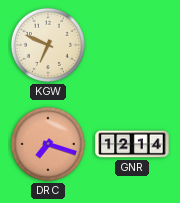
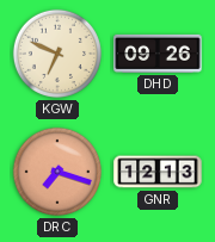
DHD: none -> 09:26 (158, 54)
GNR: 12:14 -> 12:13 (158, 172)
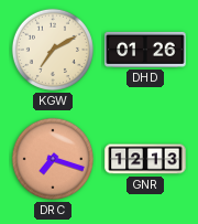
KGW: 6:49 -> 7:10 (53, 50)
DHD: 09:26 -> 01:26 (145, 50)
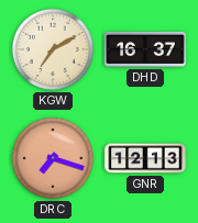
DHD: 01:26 -> 16:37 (145, 49)
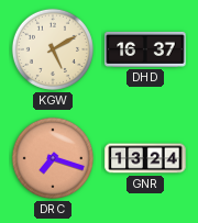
KGW: 7:10 -> 5:10 (53, 49)
GNR: 12:13 -> 13:24 (145, 158)
